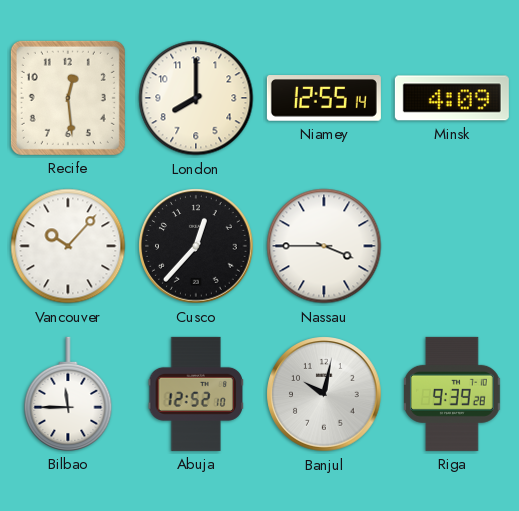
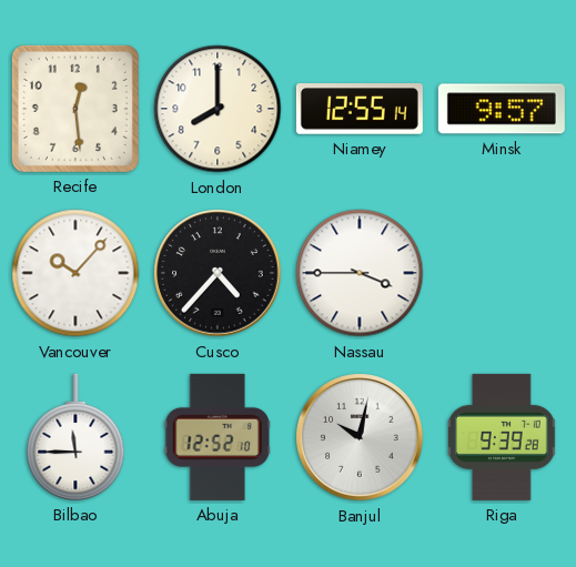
Minsk: 4:09 -> 9:57 (502, 109)
Cusco: 12:37 -> 4:37 (218, 273)
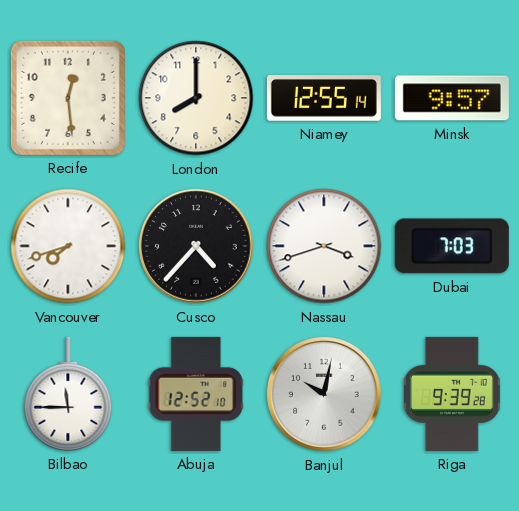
Vancouver: 10:07 -> 7:42 (68, 246)
Nassau: 3:45 -> 3:42 (324, 246)
Dubai: none -> 7:03 (452, 246)
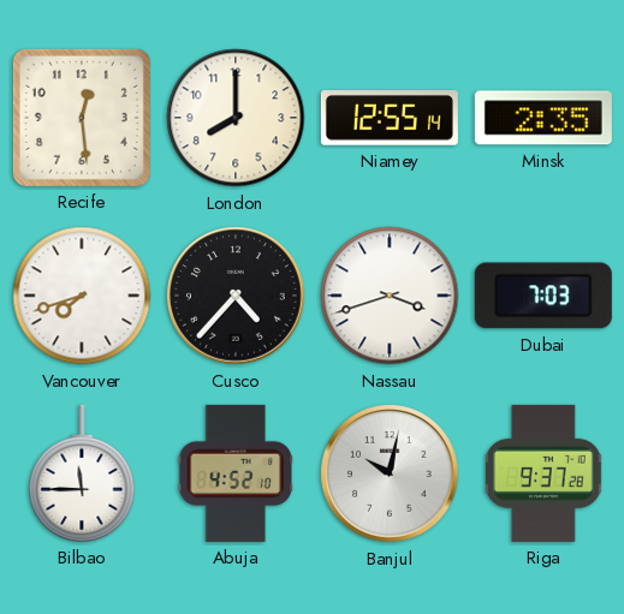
Minsk: 9:57 -> 2:35 (543, 118)
Abuja: 12:52 -> 4:52 (236, 473)
Riga: 9:39 -> 9:37 (543, 473)
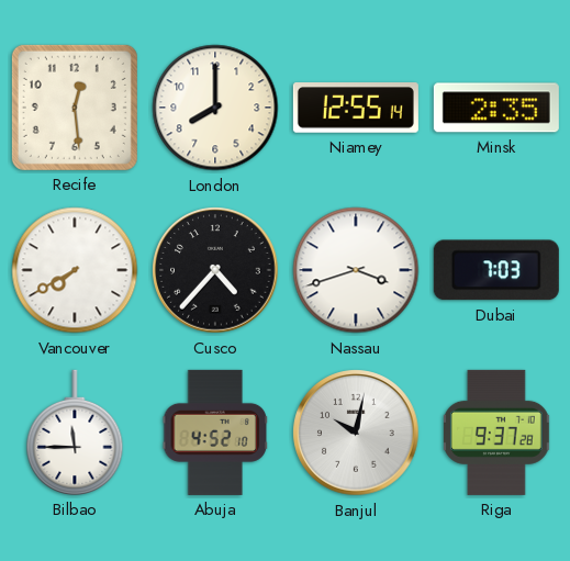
Vancouver: 7:42 -> 7:40 (75, 270)
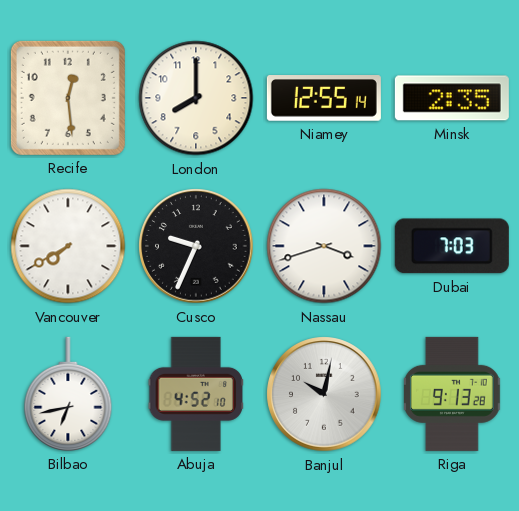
Cusco: 4:37 -> 9:34 (196, 246)
Bilbao: 11:45 -> 6:43 (68, 394)
Riga: 9:37 -> 9:13 (452, 394)
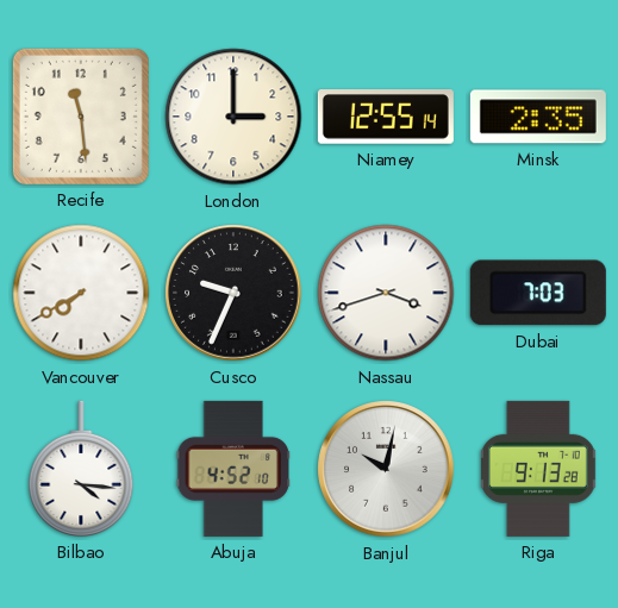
Recife: 12:29 -> 11:29 (81, 117)
London: 8:00 -> 3:00 (233, 117)
Bilbao: 6:43 -> 4:16 (81, 469)
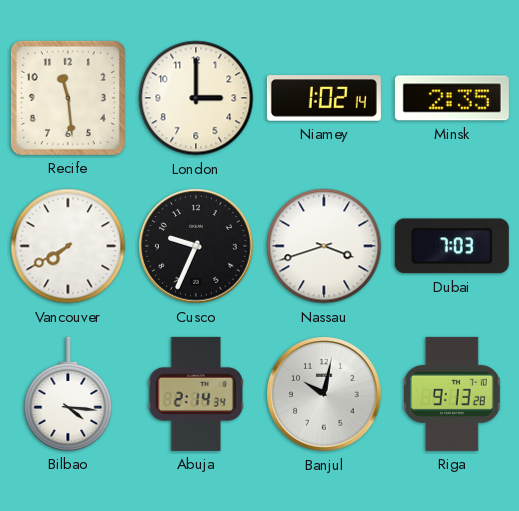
Niamey: 12:55 -> 1:02 (324, 99)
Abuja: 4:52 -> 2:14 (196, 394)
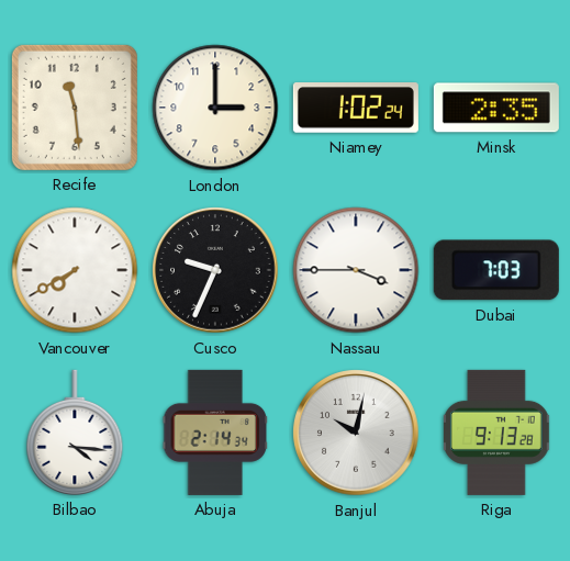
Niamey: 1:02:14 -> 1:02:24 (356, 109)
Nassau: 3:42 -> 3:45 (356, 270)
